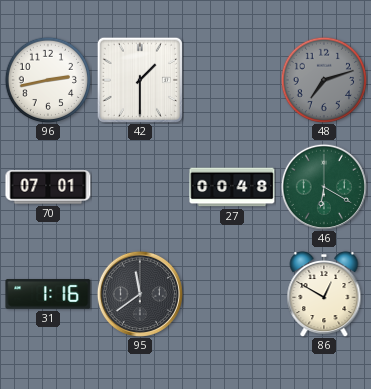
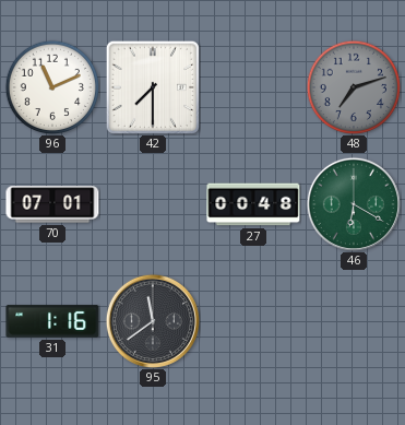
96: 2:43 -> 11:11 (51, 86)
42: 1:30 -> 7:30 (153, 87)
86: 12:50 -> none (324, 294)
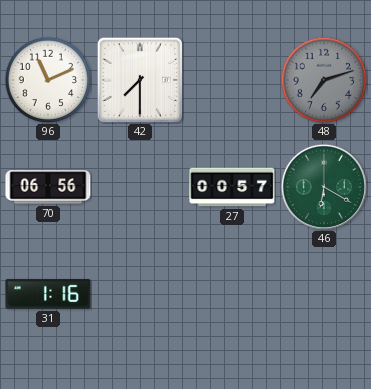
70: 07:01 -> 06:56 (48, 187)
27: 00:48 -> 00:57 (232, 187)
95: 11:39 -> none (153, 321)
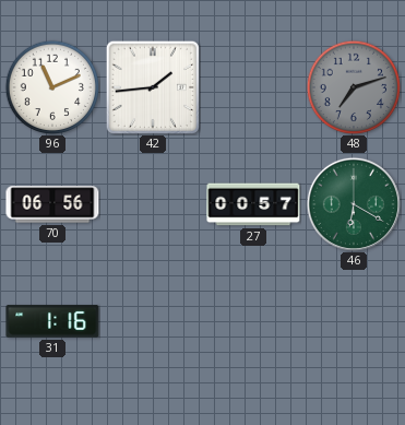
42: 7:30 -> 1:44 (153, 87)
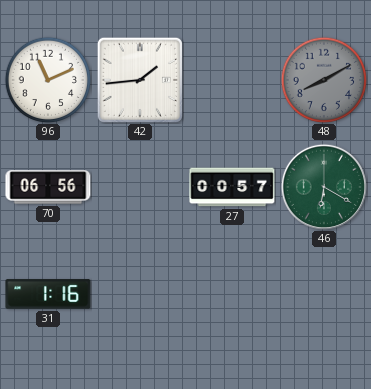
48: 7:12 -> 8:10 (323, 79)
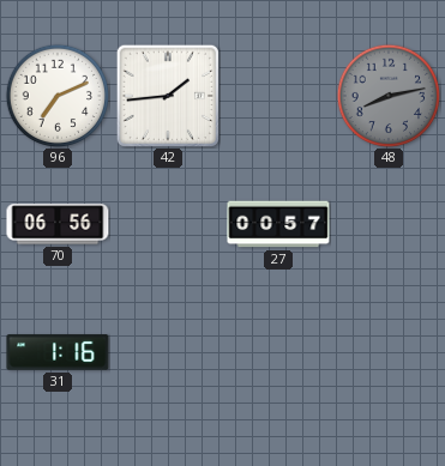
96: 11:11 -> 7:11 (56, 95)
48: 8:10 -> 8:13 (387, 95)
46: 6:20 -> none (324, 187)
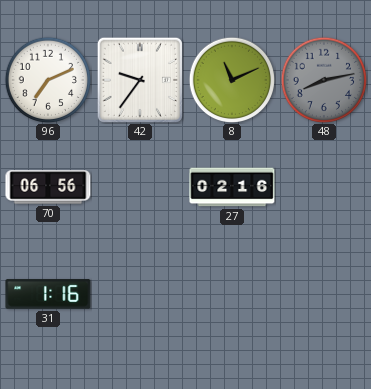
42: 1:44 -> 9:36 (140, 80)
8: none -> 11:11 (231, 79)
27: 00:57 -> 02:16 (232, 187)
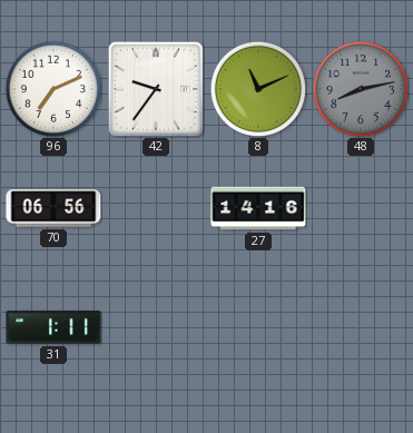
27: 02:16 -> 14:16 (258, 208)
31: 1:16 -> 1:11 (53, 327)
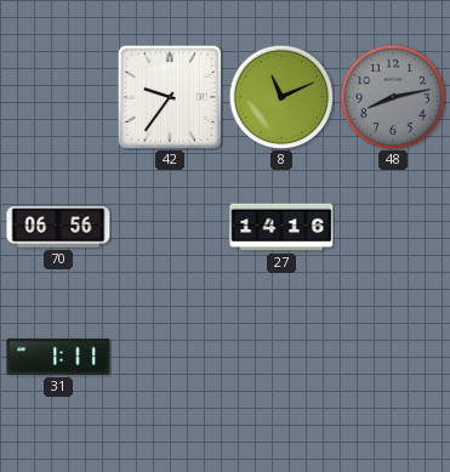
96: 7:11 -> none (52, 88)
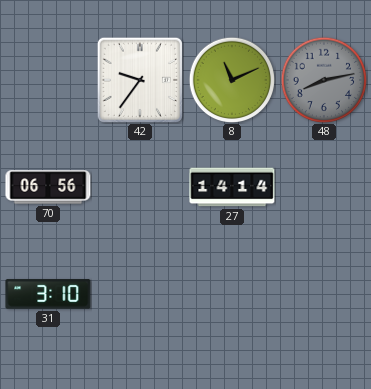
27: 14:16 -> 14:14 (232, 187)
31: 1:11 -> 3:10 (48, 294)
